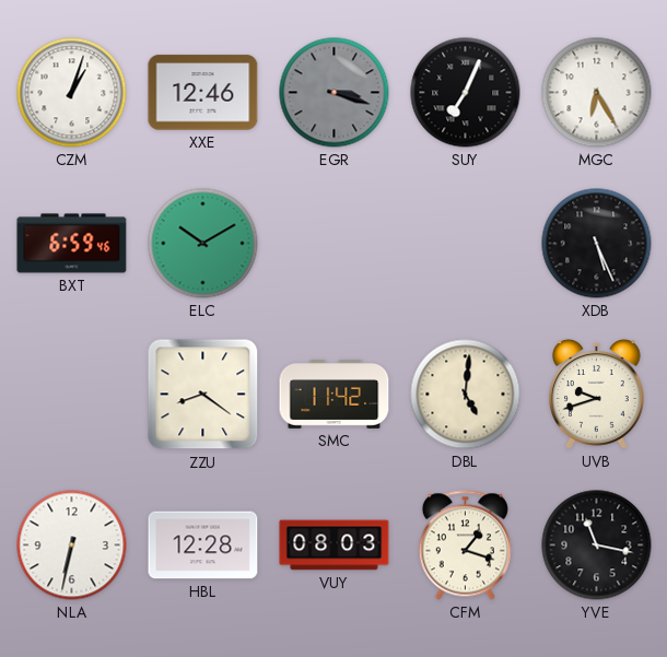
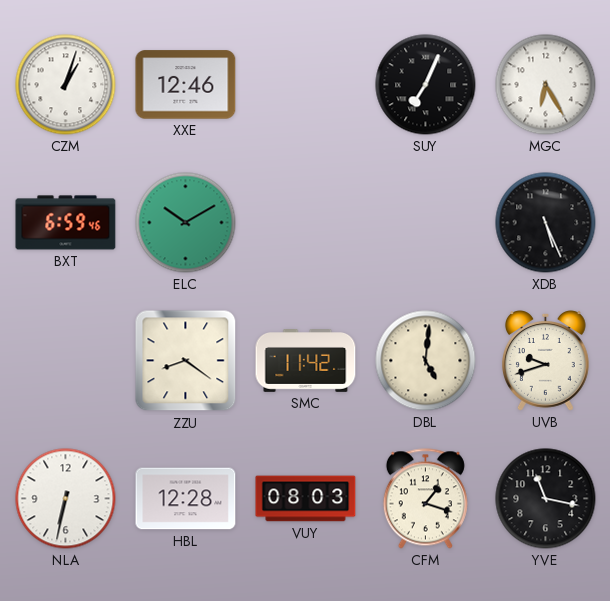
EGR: 3:18 -> none (335, 93)
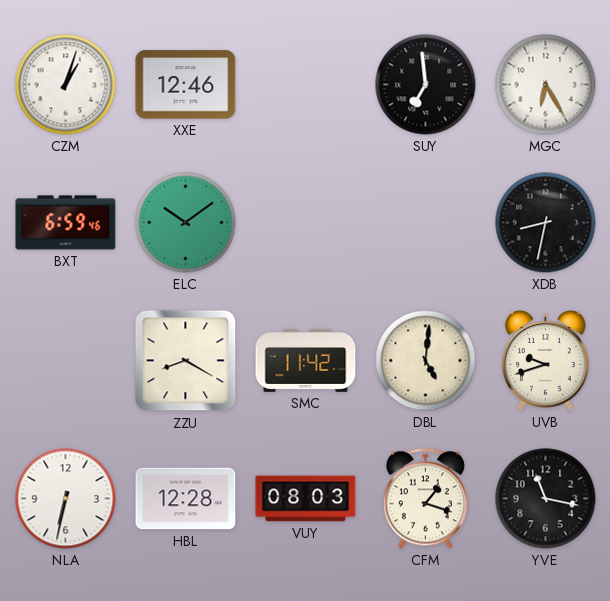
SUY: 7:04 -> 6:59 (426, 85)
ELC: 10:10 -> 10:09 (186, 223)
XDB: 5:26 -> 8:32 (546, 223)
ZZU: 8:21 -> 8:20 (186, 361)
